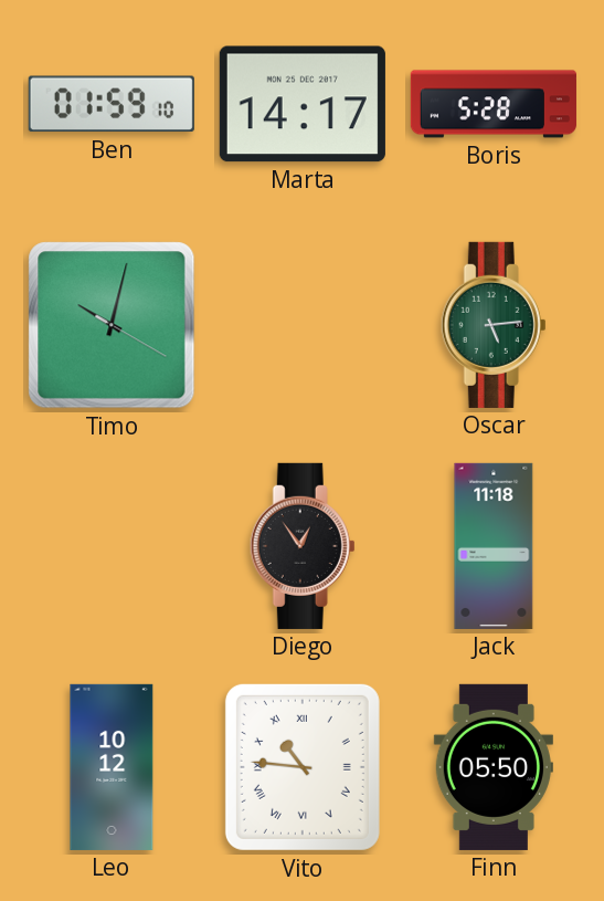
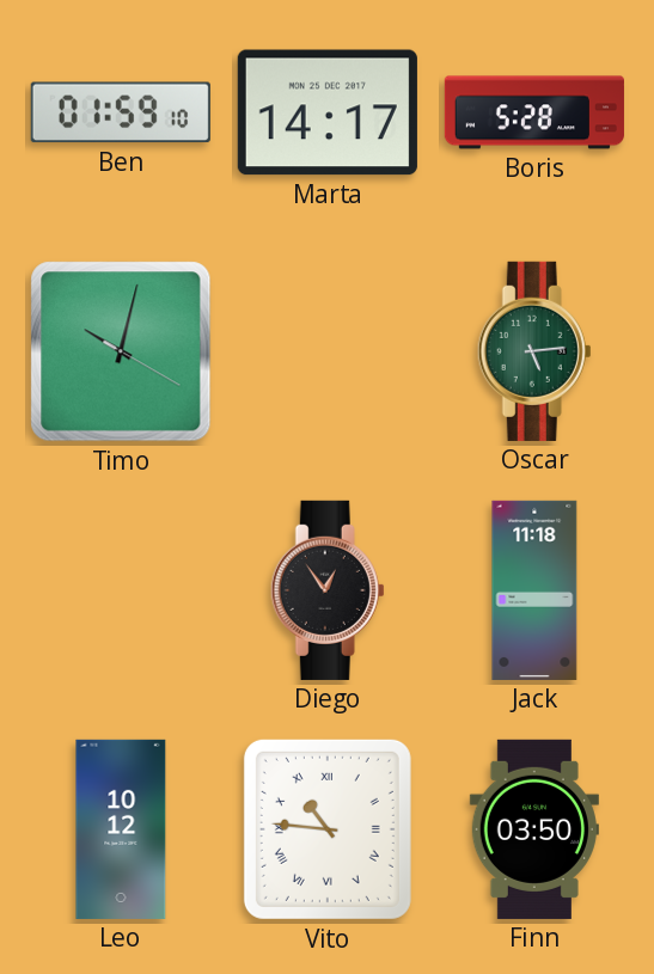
Finn: 05:50 -> 03:50 (534, 829)
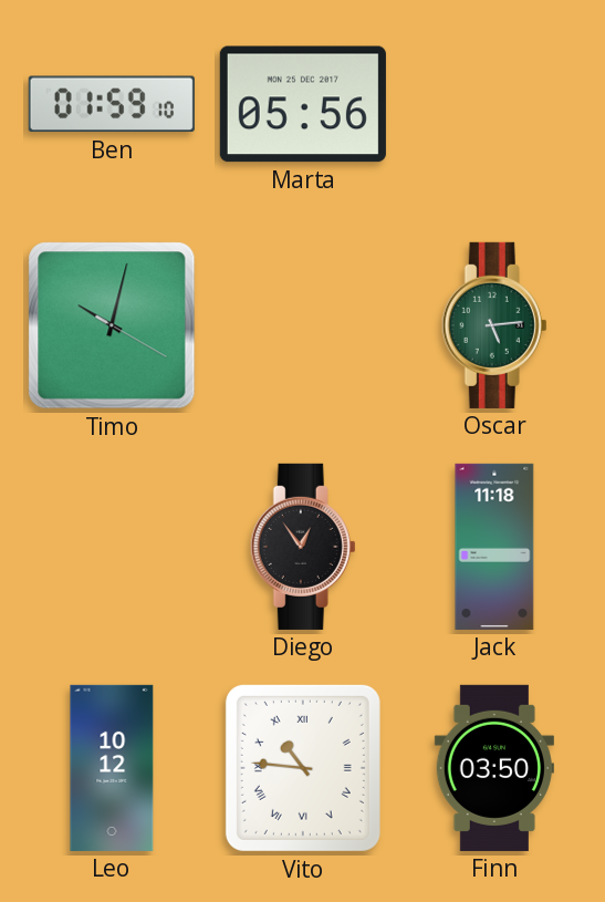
Marta: 14:17 -> 05:56 (303, 104)
Boris: 5:28 -> none (534, 112)
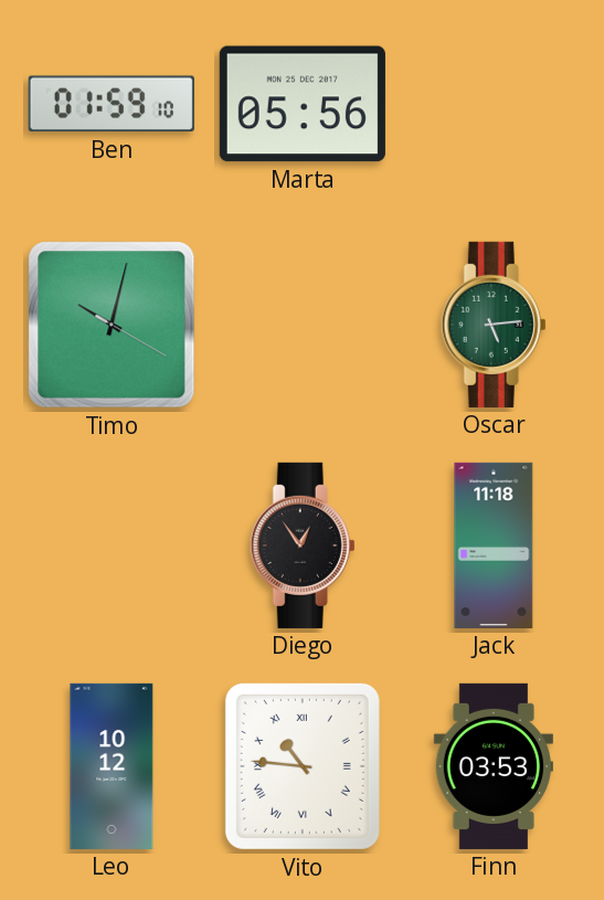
Finn: 03:50 -> 03:53 (494, 766)
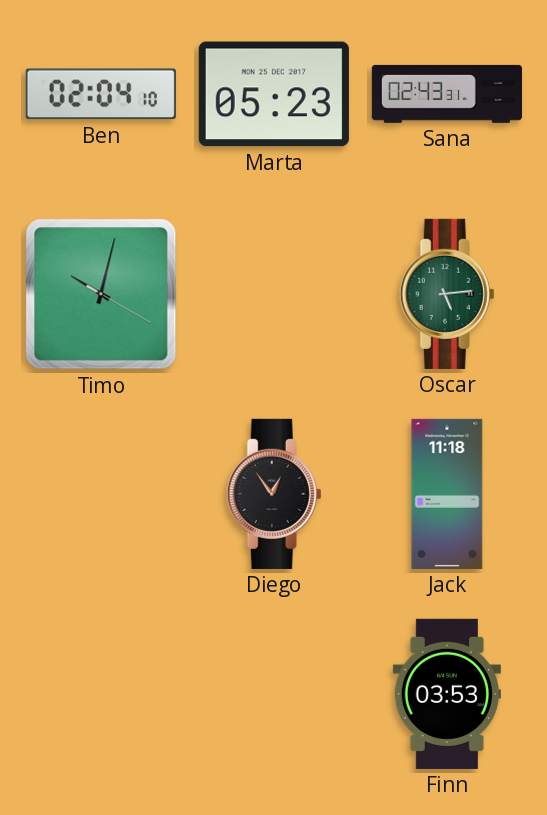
Ben: 01:59 -> 02:04 (101, 94)
Marta: 05:56 -> 05:23 (274, 94)
Sana: none -> 02:43 (447, 94)
Leo: 10:12 -> none (112, 766)
Vito: 10:46 -> none (303, 766)
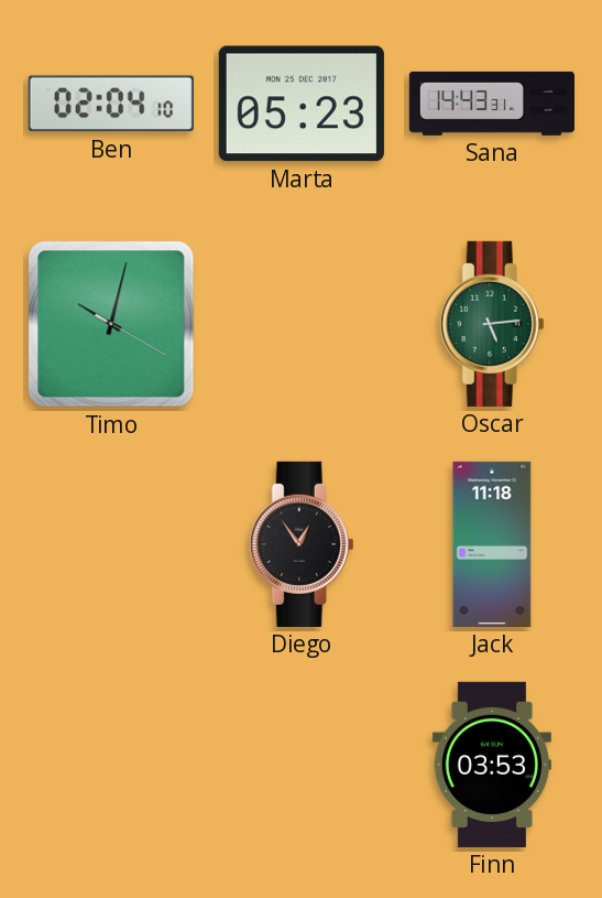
Sana: 02:43 -> 14:43 (492, 104)
